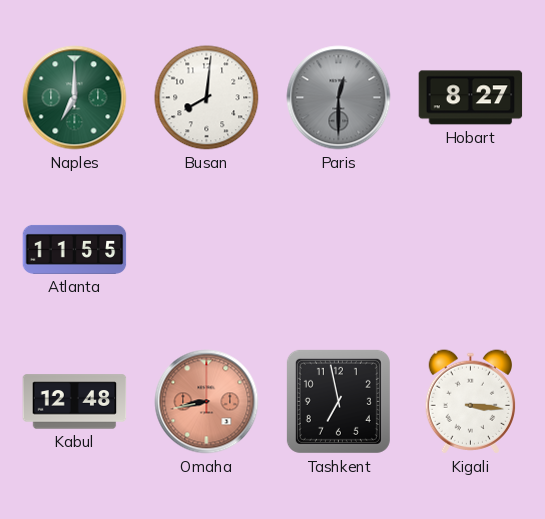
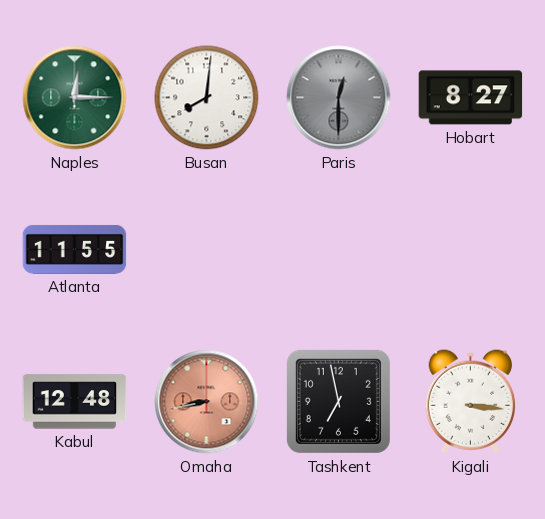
Naples: 7:00 -> 12:15 (75, 98)
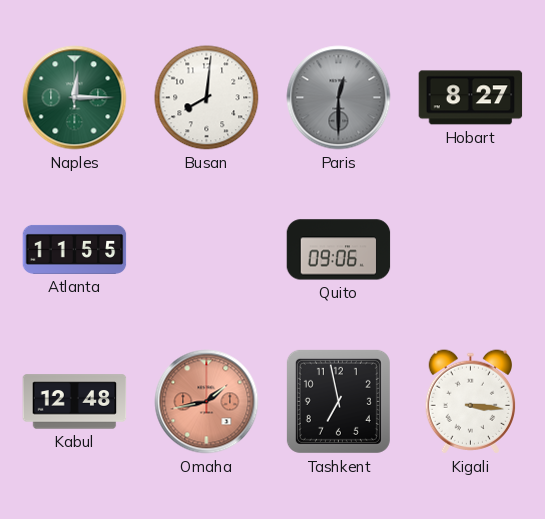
Quito: none -> 09:06 (339, 250)
Omaha: 8:43 -> 1:43 (207, 402)
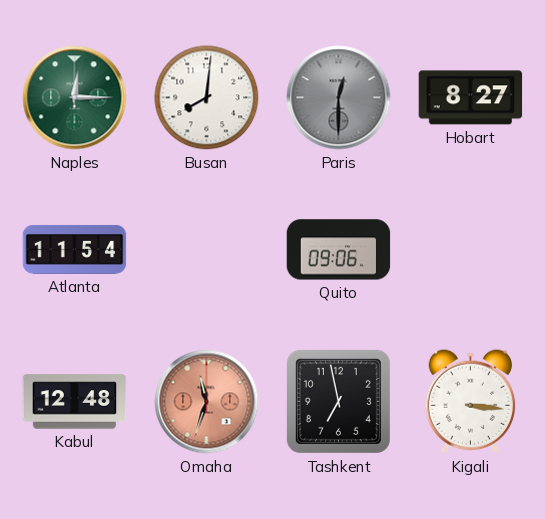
Atlanta: 11:55 -> 11:54 (75, 249)
Omaha: 1:43 -> 11:33 (207, 402)
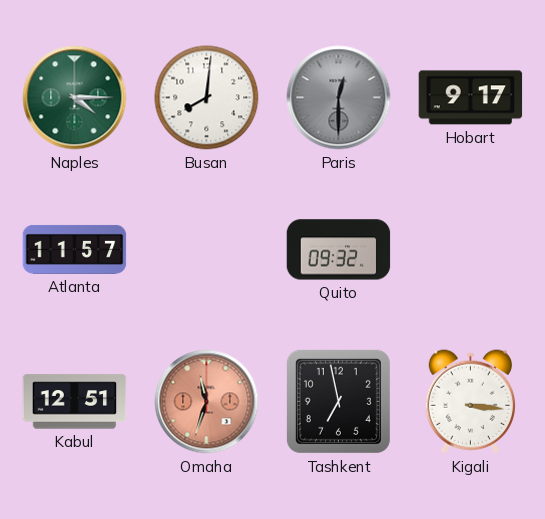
Naples: 12:15 -> 4:15 (75, 98)
Hobart: 8:27 -> 9:17 (471, 98)
Atlanta: 11:54 -> 11:57 (75, 249)
Quito: 09:06 -> 09:32 (339, 250)
Kabul: 12:48 -> 12:51 (75, 402)
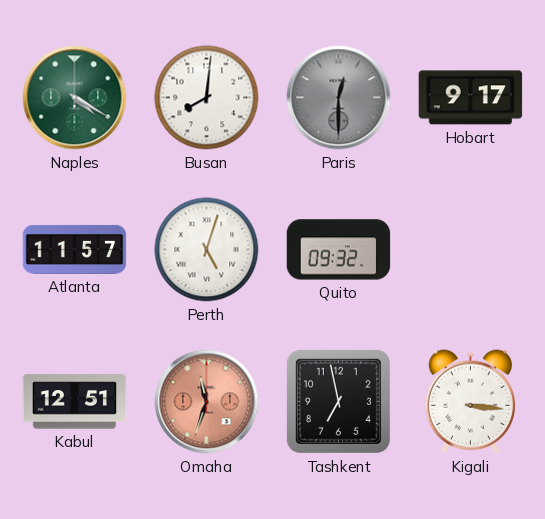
Naples: 4:15 -> 4:20 (75, 98)
Perth: none -> 5:03 (207, 250)
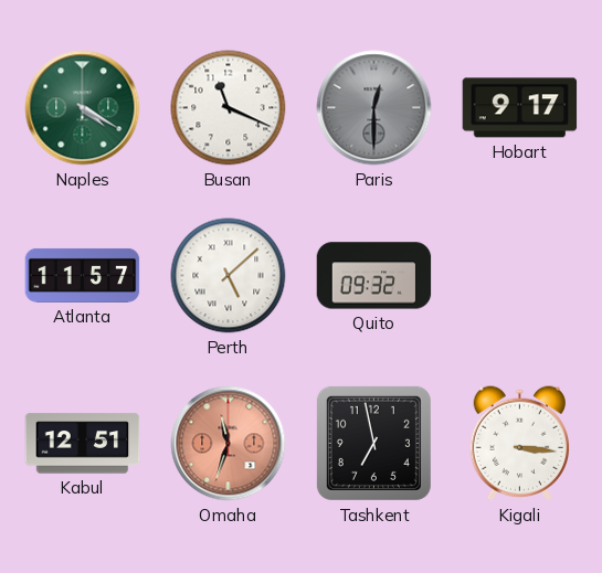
Busan: 8:01 -> 11:19 (229, 108)
Perth: 5:03 -> 5:08 (229, 276)
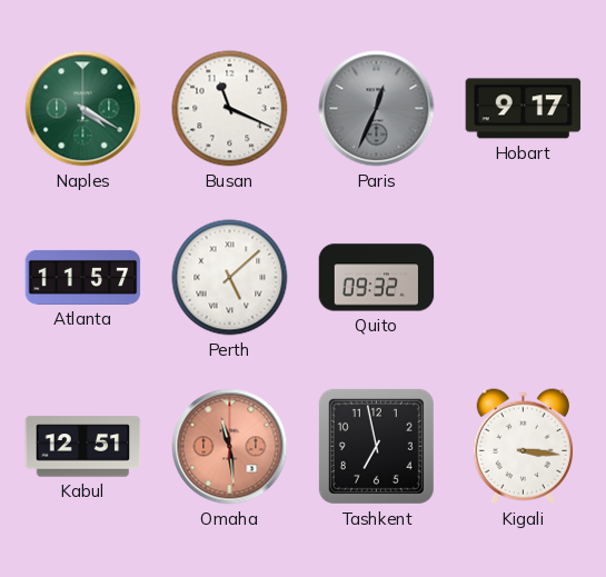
Paris: 12:30 -> 12:34 (377, 109)
Omaha: 11:33 -> 11:29 (230, 447)
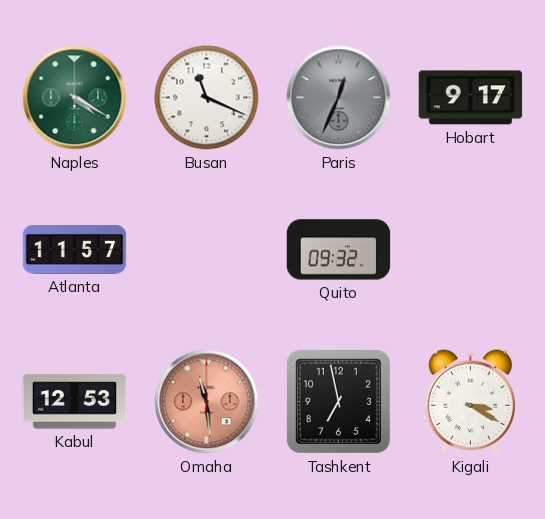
Perth: 5:08 -> none (230, 278)
Kabul: 12:51 -> 12:53 (75, 402)
Kigali: 3:16 -> 3:20 (470, 402)
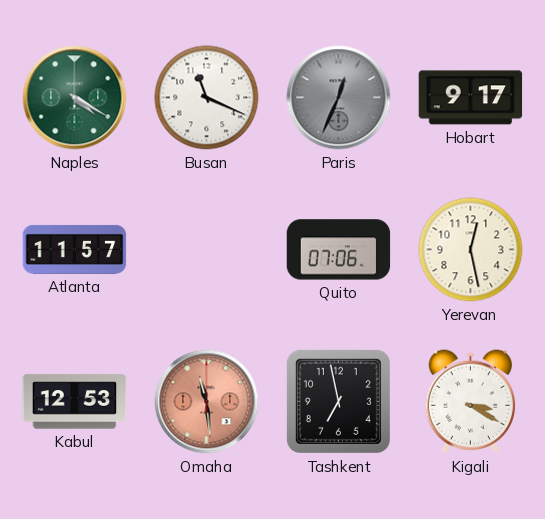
Quito: 09:32 -> 07:06 (339, 250)
Yerevan: none -> 12:28 (471, 250)
